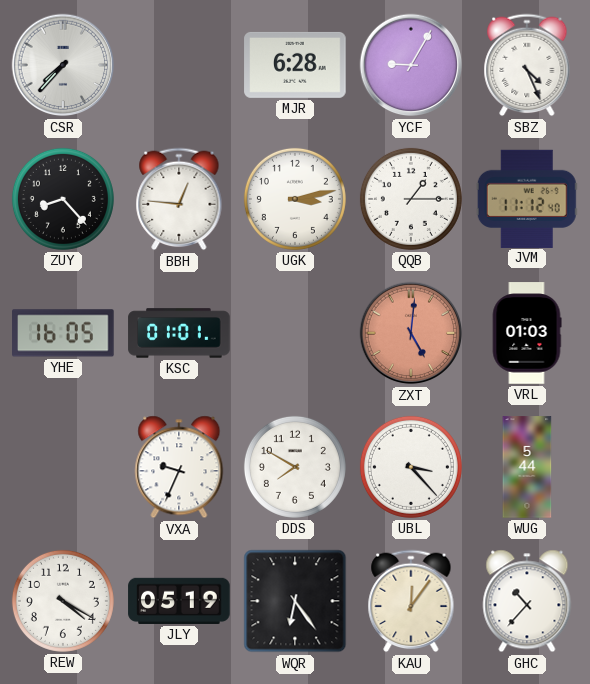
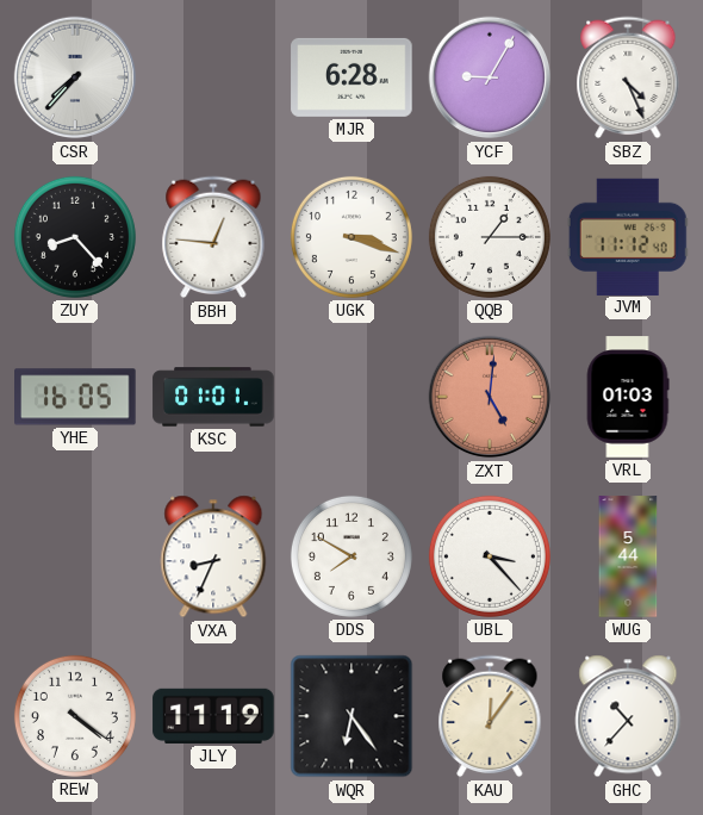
UGK: 3:13 -> 3:18 (351, 237)
VXA: 9:34 -> 8:34 (213, 556)
REW: 4:20 -> 4:21 (75, 716)
JLY: 05:19 -> 11:19 (213, 716)
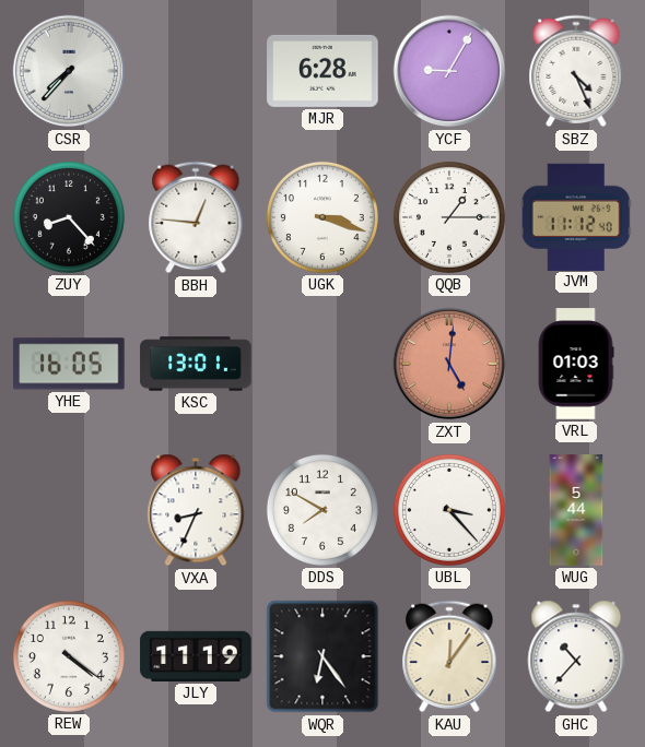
KSC: 01:01 -> 13:01 (196, 364)
